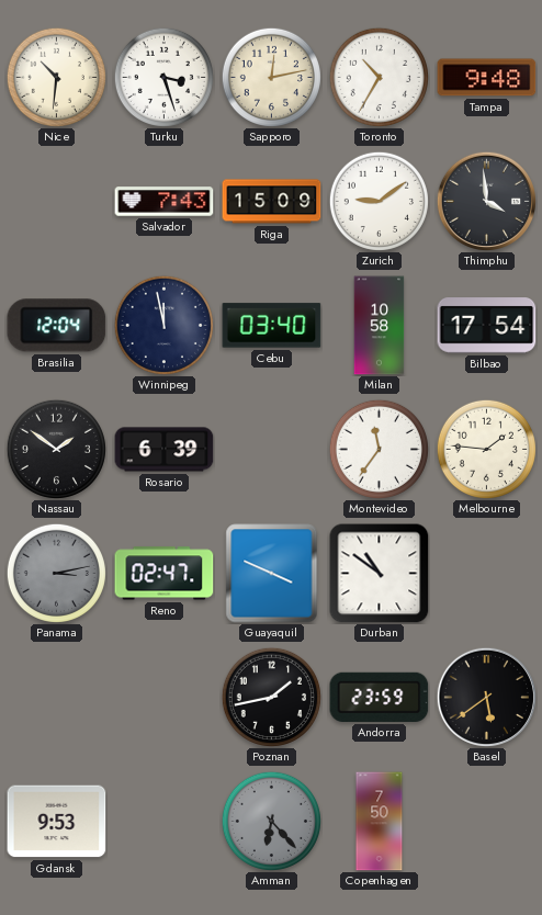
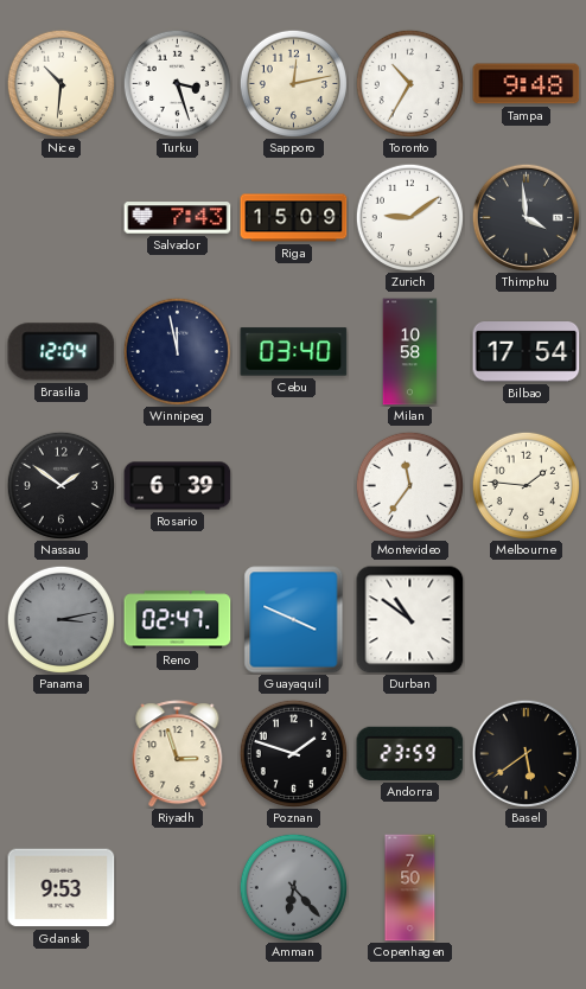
Riyadh: none -> 2:57 (178, 754)
Poznan: 1:43 -> 1:48 (293, 753)
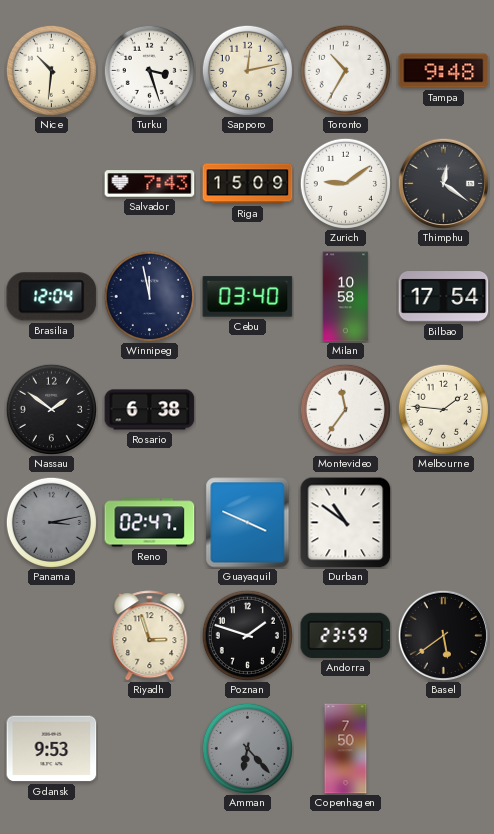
Thimphu: 3:59 -> 12:21 (443, 183)
Rosario: 6:39 -> 6:38 (150, 410)
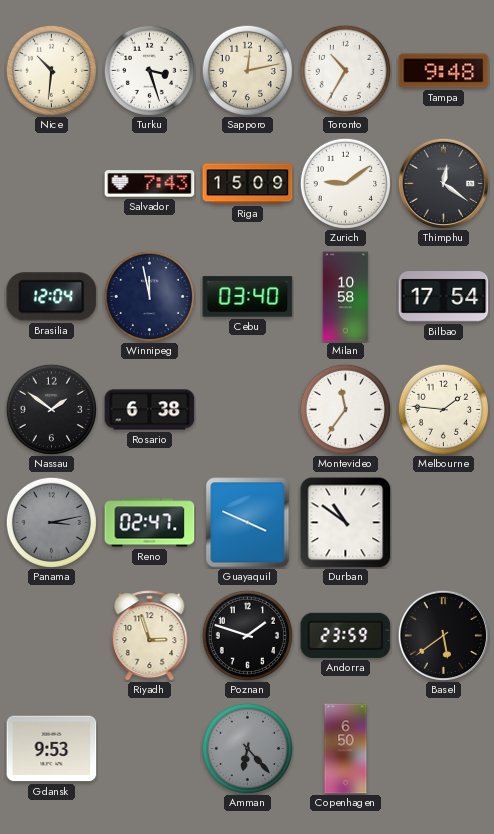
Copenhagen: 7:50 -> 6:50 (346, 749)
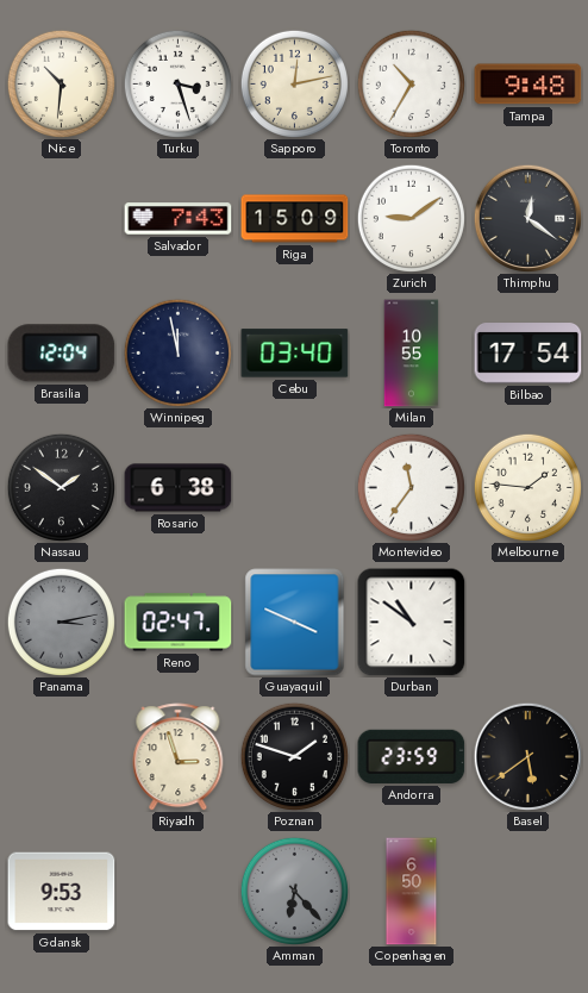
Milan: 10:58 -> 10:55 (412, 354)
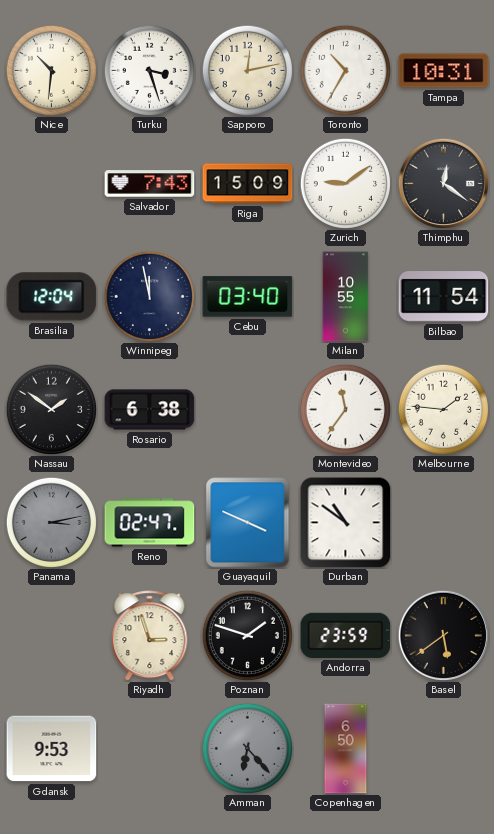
Tampa: 9:48 -> 10:31 (444, 71)
Bilbao: 17:54 -> 11:54 (444, 297)
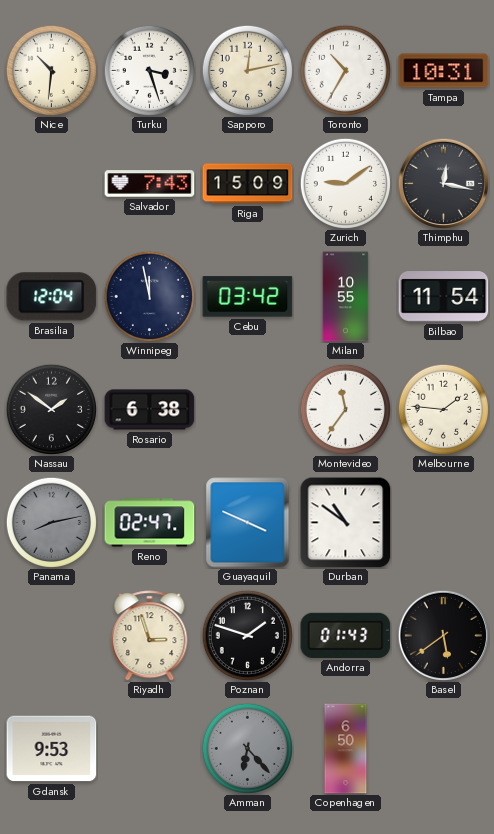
Thimphu: 12:21 -> 12:17 (443, 183)
Cebu: 03:40 -> 03:42 (248, 297)
Panama: 3:13 -> 8:13 (51, 522)
Andorra: 23:59 -> 01:43 (346, 635)
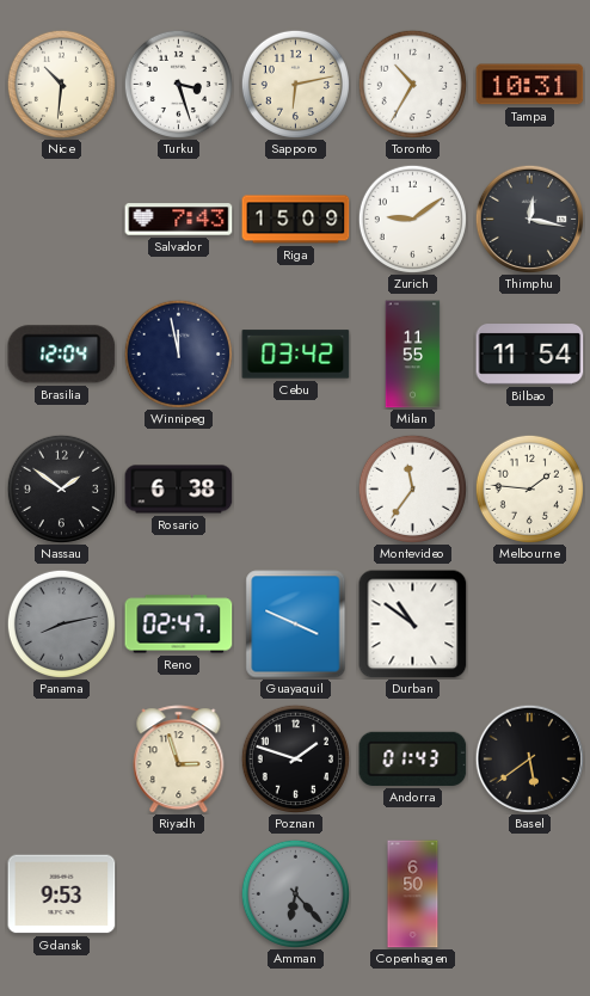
Sapporo: 12:13 -> 6:13 (295, 84)
Milan: 10:55 -> 11:55 (413, 355)
